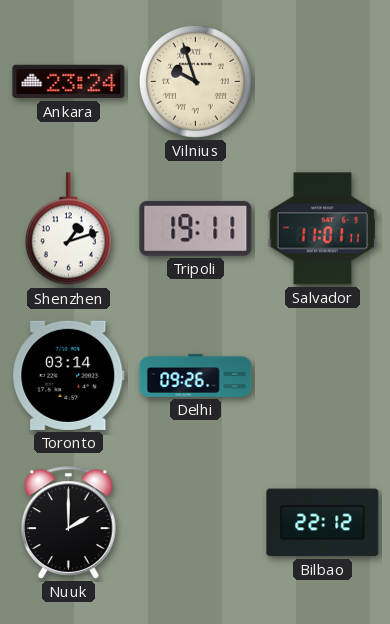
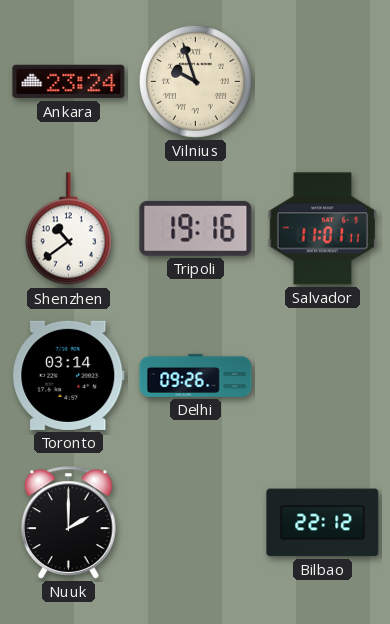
Shenzhen: 1:12 -> 10:39 (68, 229)
Tripoli: 19:11 -> 19:16 (196, 228)
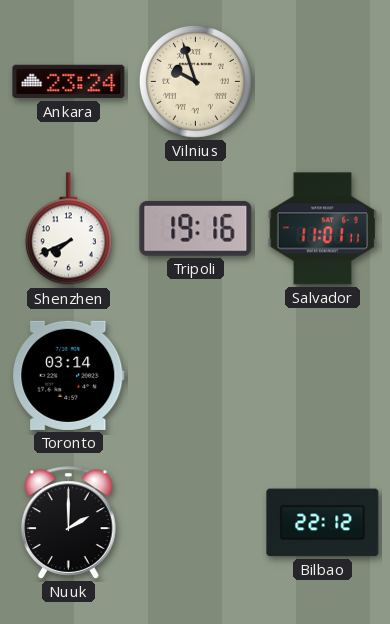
Shenzhen: 10:39 -> 7:41 (68, 229)
Delhi: 09:26 -> none (196, 375)
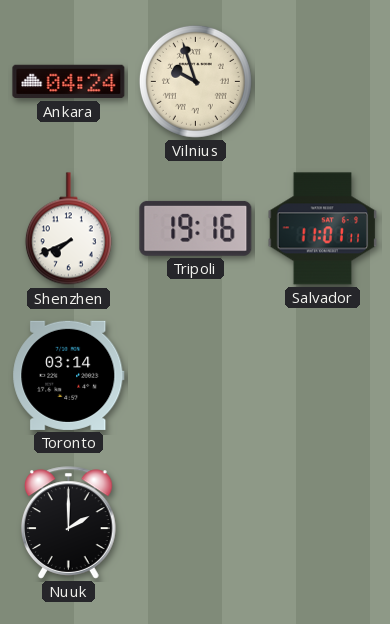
Ankara: 23:24 -> 04:24 (69, 82)
Bilbao: 22:12 -> none (323, 523)
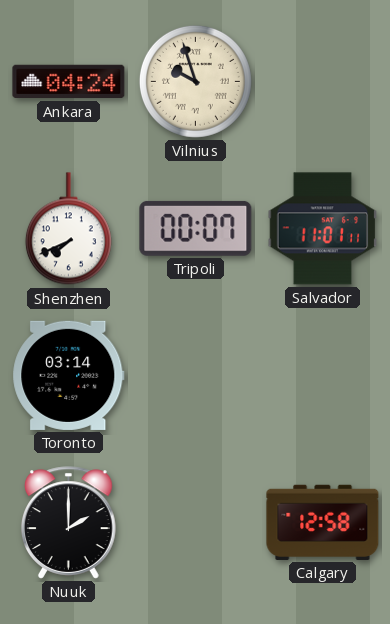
Tripoli: 19:16 -> 00:07 (196, 228)
Calgary: none -> 12:58 (323, 522)
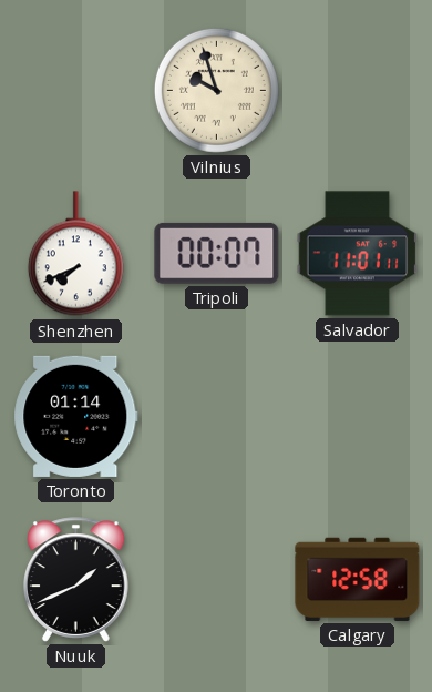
Ankara: 04:24 -> none (69, 82)
Toronto: 03:14 -> 01:14 (76, 416)
Nuuk: 2:00 -> 1:41 (76, 580)
